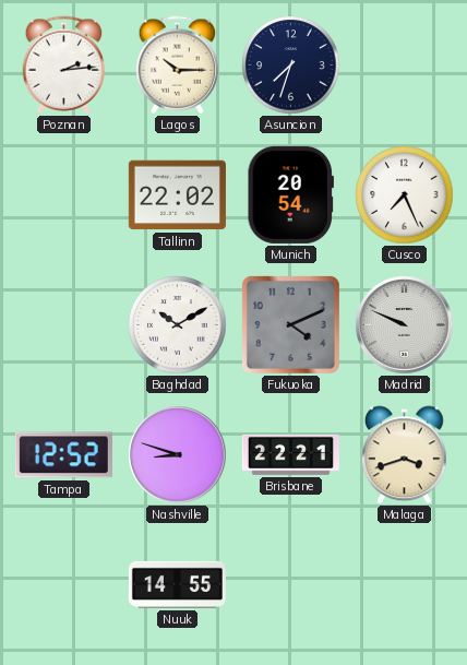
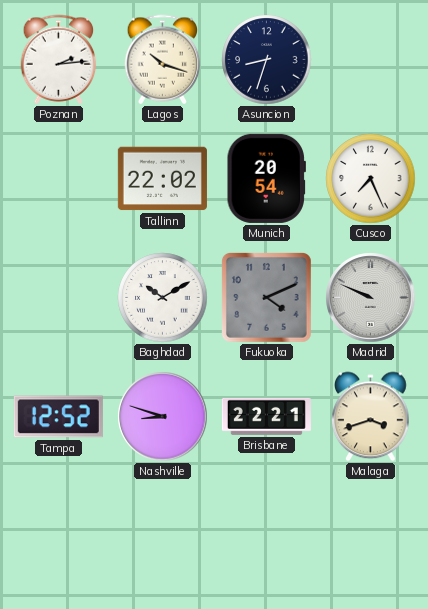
Lagos: 10:15 -> 10:18 (163, 60)
Asuncion: 7:33 -> 8:33 (267, 60)
Nuuk: 14:55 -> none (177, 584)
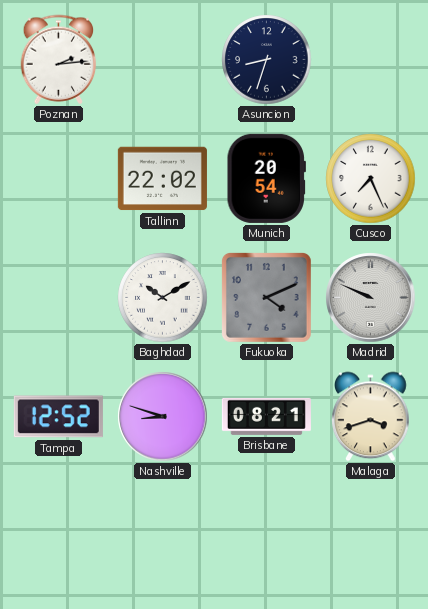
Lagos: 10:18 -> none (163, 60)
Brisbane: 22:21 -> 08:21 (266, 416)
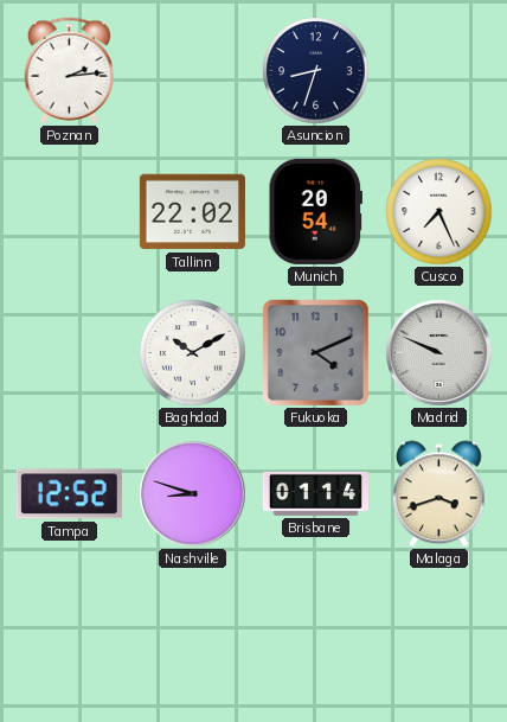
Brisbane: 08:21 -> 01:14 (315, 493)
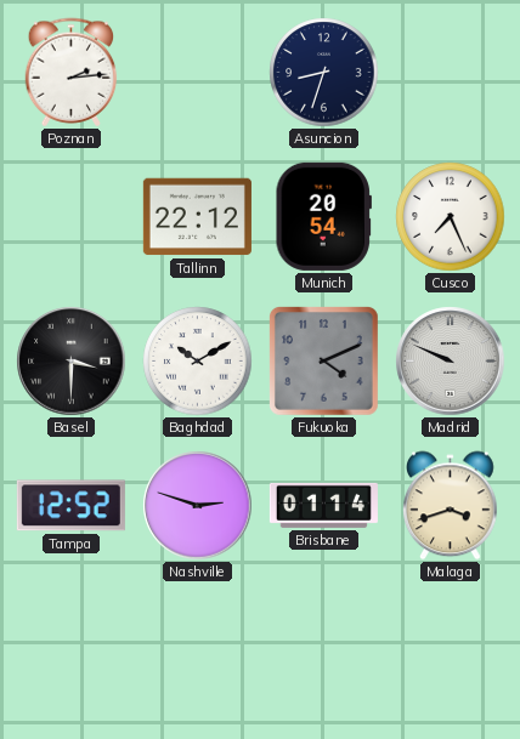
Tallinn: 22:02 -> 22:12 (197, 217)
Basel: none -> 3:30 (72, 362)
Nashville: 8:48 -> 2:48 (198, 506)
